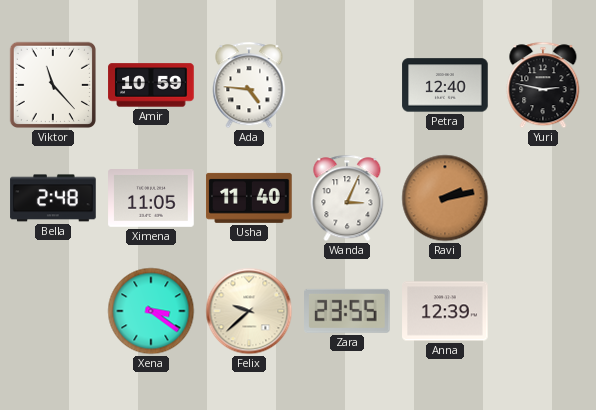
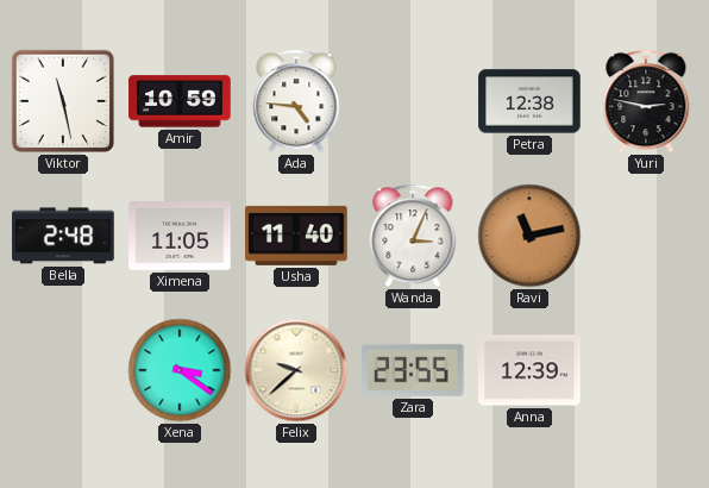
Viktor: 11:23 -> 11:28 (63, 101)
Petra: 12:40 -> 12:38 (529, 101)
Ravi: 2:13 -> 11:13 (529, 236)
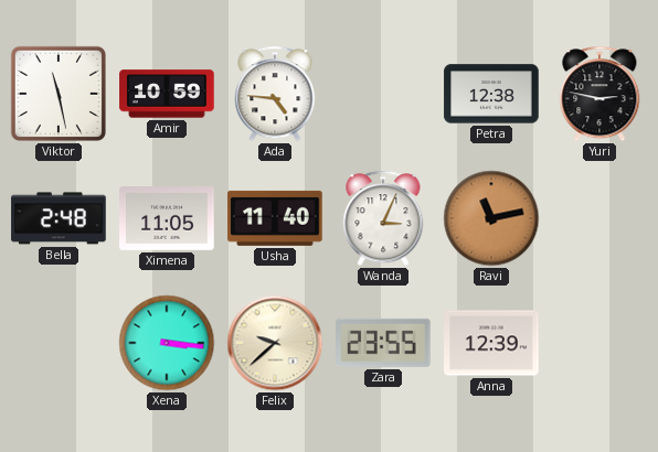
Xena: 3:21 -> 3:16 (167, 343)
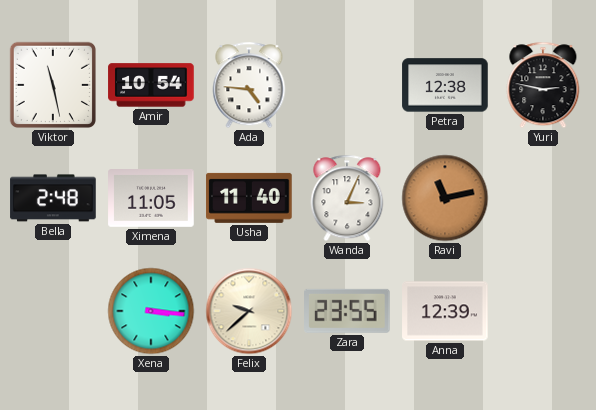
Amir: 10:59 -> 10:54 (151, 85)
